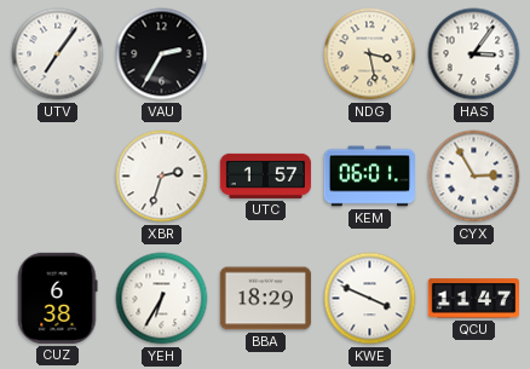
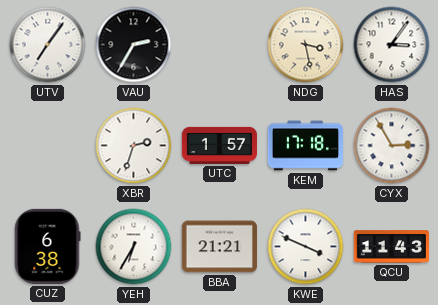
KEM: 06:01 -> 17:18 (305, 146)
BBA: 18:29 -> 21:21 (219, 247)
QCU: 11:47 -> 11:43 (391, 247)
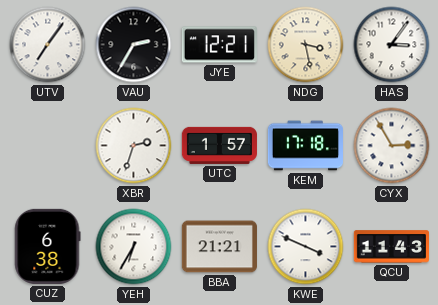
JYE: none -> 12:21 (219, 45)
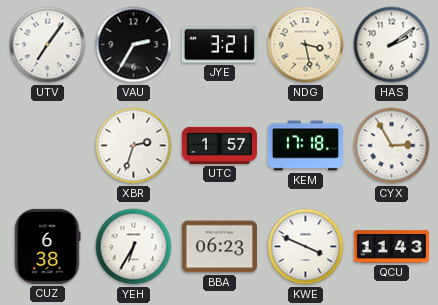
JYE: 12:21 -> 3:21 (219, 45)
HAS: 3:06 -> 2:09 (392, 45)
BBA: 21:21 -> 06:23 (219, 247)
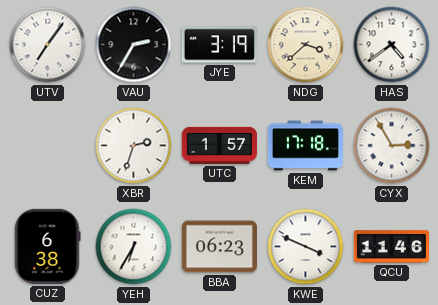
JYE: 3:21 -> 3:19 (219, 45)
NDG: 3:28 -> 3:38 (306, 45)
HAS: 2:09 -> 4:39 (392, 45)
QCU: 11:43 -> 11:46 (391, 247)
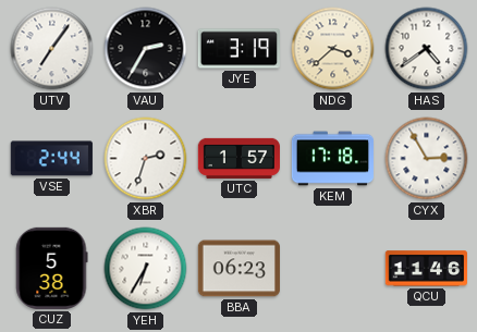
VSE: none -> 2:44 (51, 159)
CUZ: 6:38 -> 5:38 (52, 268)
KWE: 3:49 -> none (306, 247)
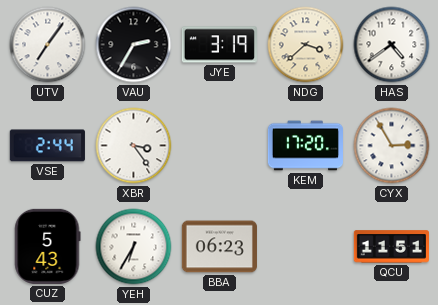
XBR: 2:33 -> 3:24 (134, 146)
UTC: 1:57 -> none (238, 158)
KEM: 17:18 -> 17:20 (305, 146)
CUZ: 5:38 -> 5:43 (48, 246)
QCU: 11:46 -> 11:51 (391, 247)
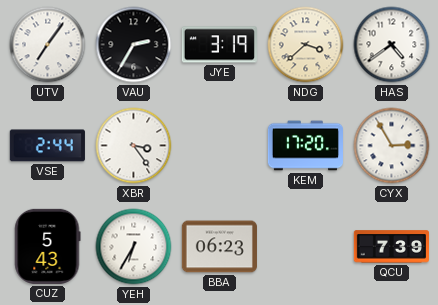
QCU: 11:51 -> 7:39 (391, 247)
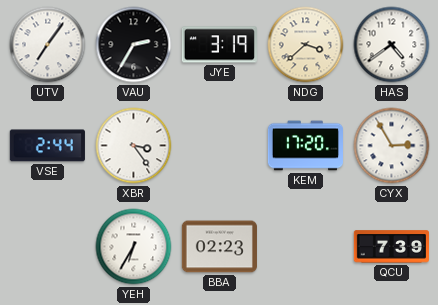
CUZ: 5:43 -> none (48, 246)
BBA: 06:23 -> 02:23 (219, 247)
